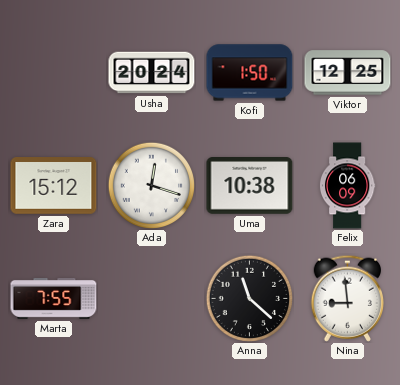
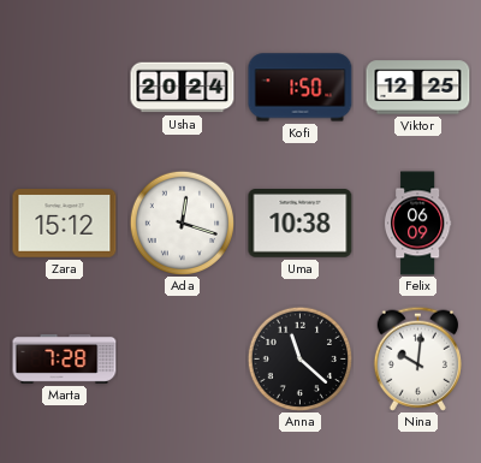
Marta: 7:55 -> 7:28 (65, 360)
Nina: 8:59 -> 10:01 (417, 358)
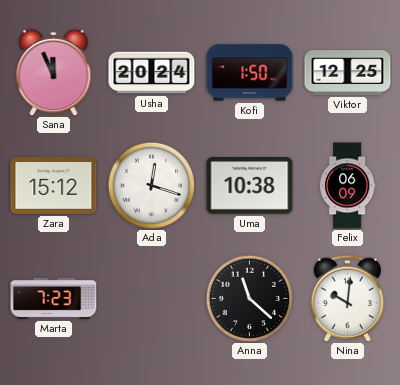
Sana: none -> 11:56 (54, 72)
Marta: 7:28 -> 7:23 (54, 299)
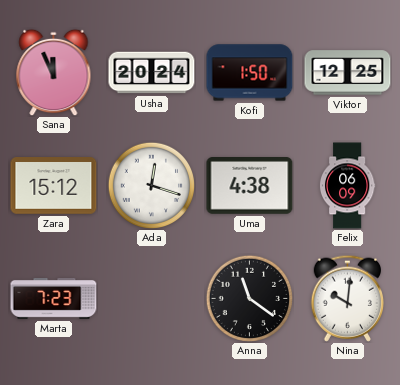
Uma: 10:38 -> 4:38 (250, 186)
Anna: 11:22 -> 11:21 (249, 298)
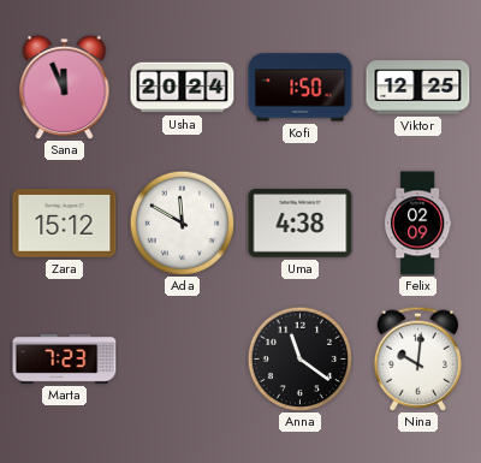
Ada: 12:18 -> 11:50 (182, 222)
Felix: 06:09 -> 02:09 (417, 224)
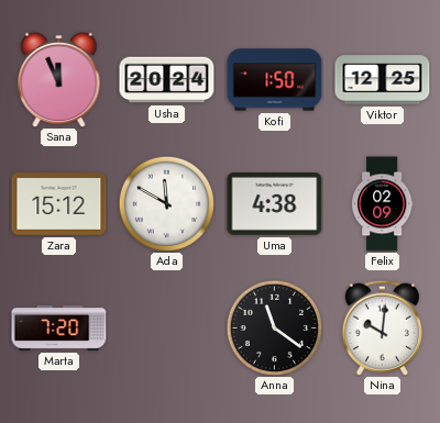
Marta: 7:23 -> 7:20 (59, 329)
